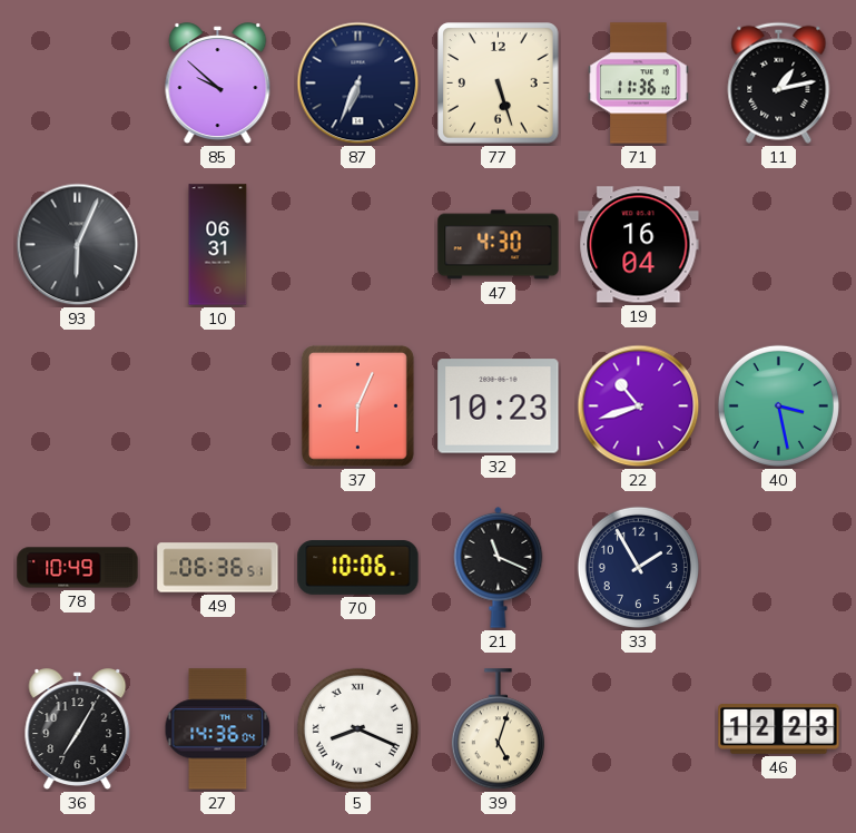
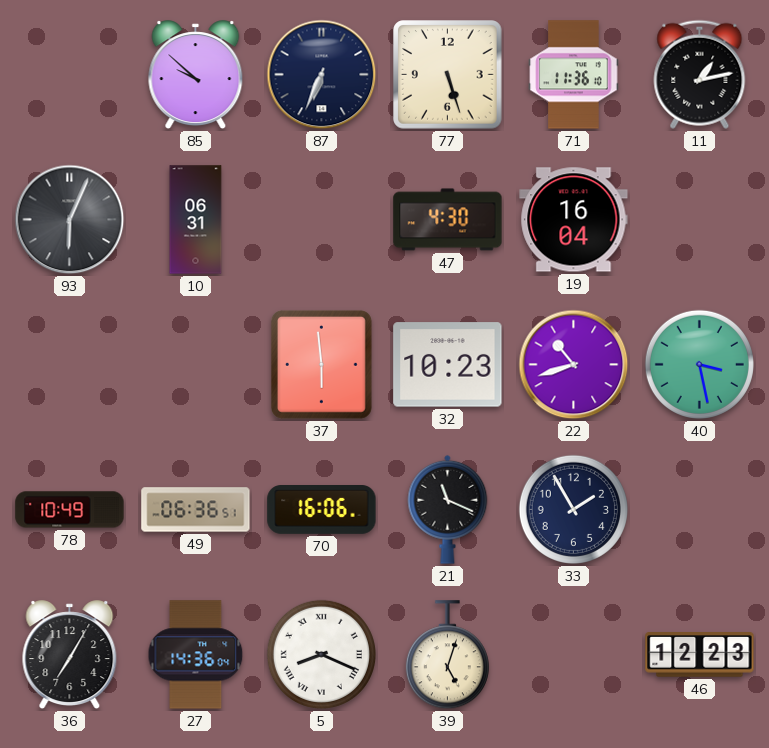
37: 6:04 -> 5:59 (321, 364)
70: 10:06 -> 16:06 (322, 510)
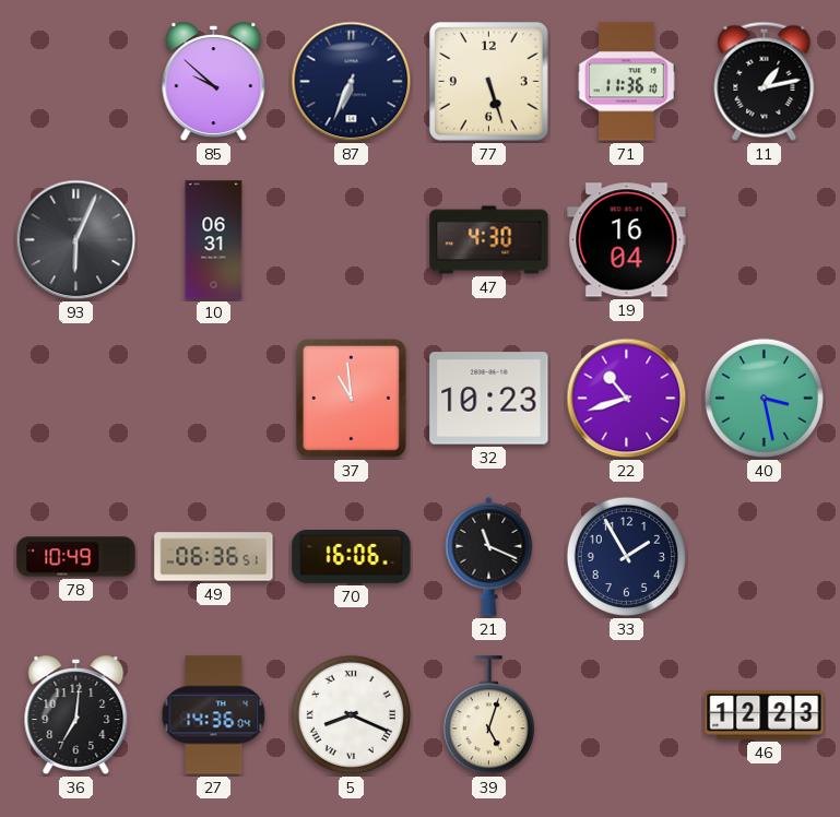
37: 5:59 -> 10:59 (351, 398)
36: 7:05 -> 7:01 (76, 715)
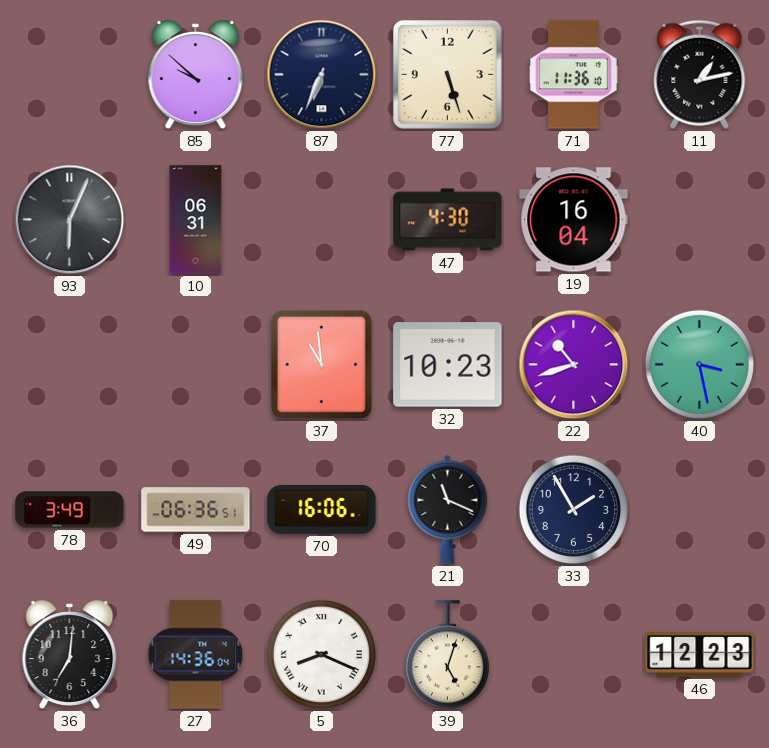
78: 10:49 -> 3:49 (70, 510)
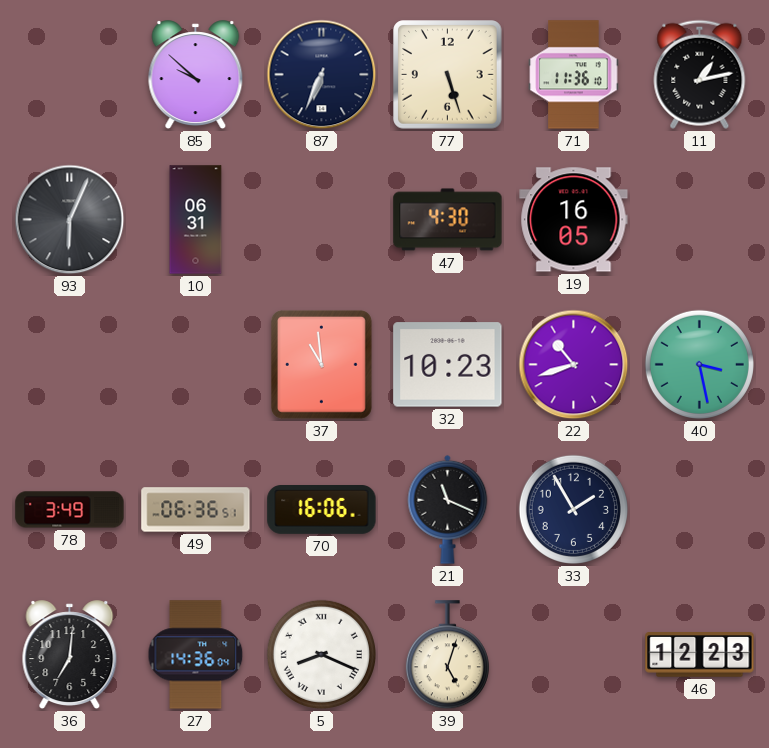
19: 16:04 -> 16:05 (574, 220)
